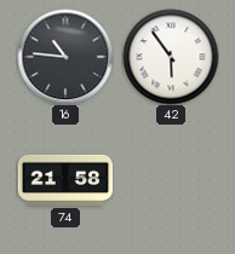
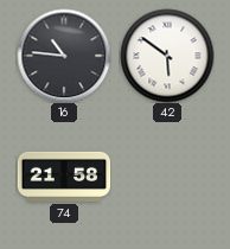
42: 5:54 -> 5:51 (167, 56)
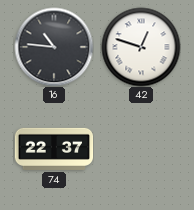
42: 5:51 -> 12:48 (141, 47)
74: 21:58 -> 22:37 (54, 149)
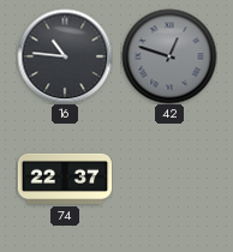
42 dial: white -> grey (169, 56)
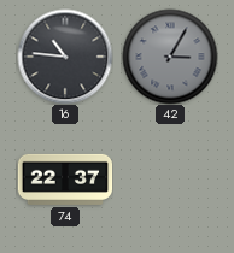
42: 12:48 -> 3:05 (170, 57)
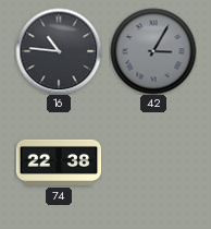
74: 22:37 -> 22:38 (59, 162)
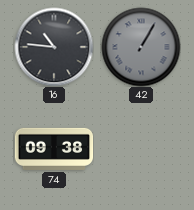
42: 3:05 -> 1:05 (141, 47)
74: 22:38 -> 09:38 (54, 149)
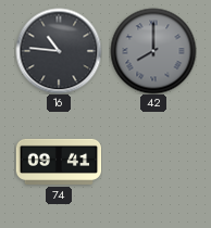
42: 1:05 -> 8:00 (153, 51)
74: 09:38 -> 09:41 (59, 162)
